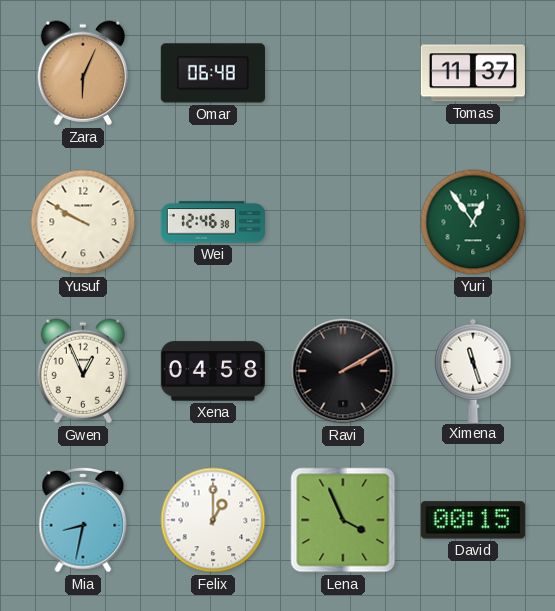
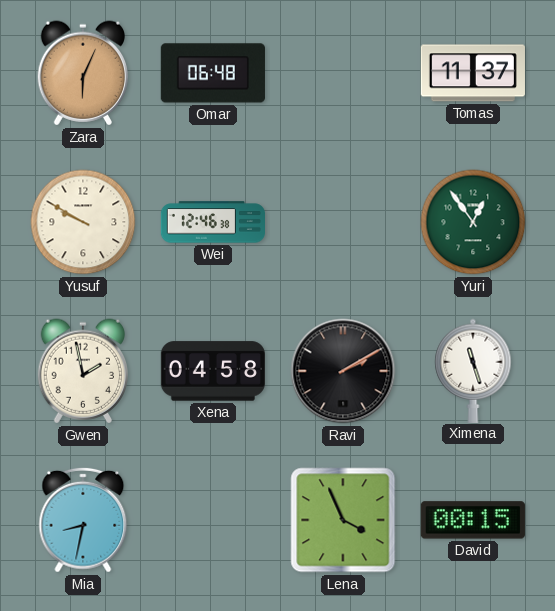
Gwen: 12:56 -> 1:58 (82, 371)
Felix: 1:00 -> none (213, 520)
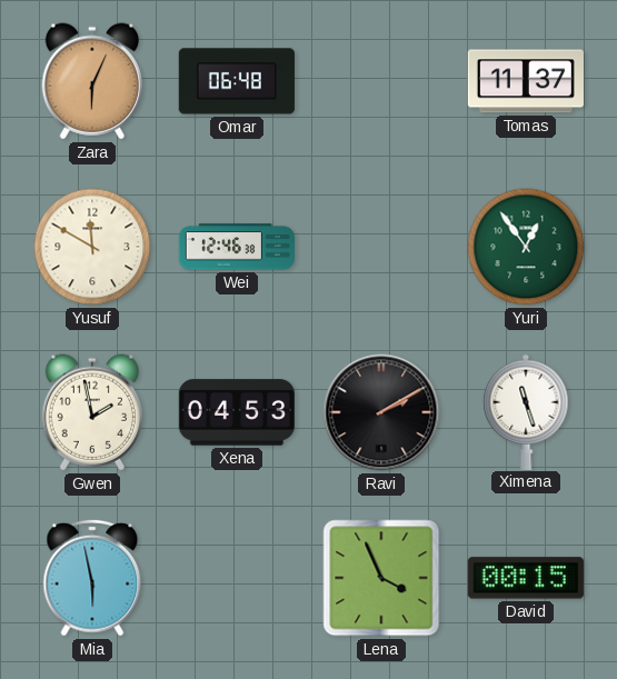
Yusuf: 9:50 -> 11:50 (92, 247)
Xena: 04:58 -> 04:53 (237, 412)
Mia: 8:32 -> 5:58 (92, 578)
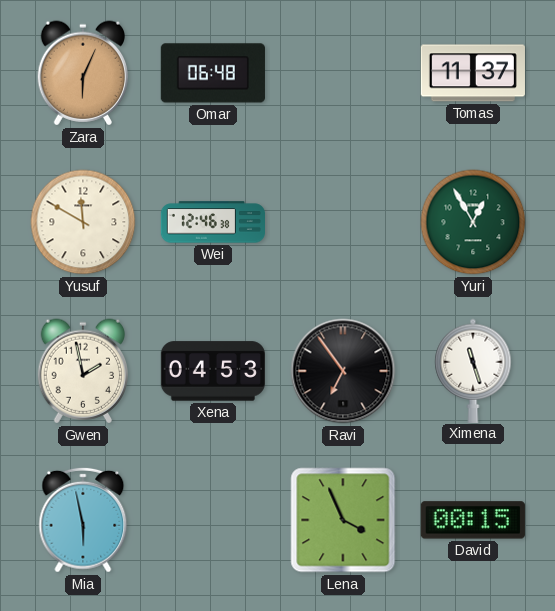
Yuri: 12:54 -> 12:55 (473, 222)
Ravi: 2:10 -> 6:54 (343, 371)
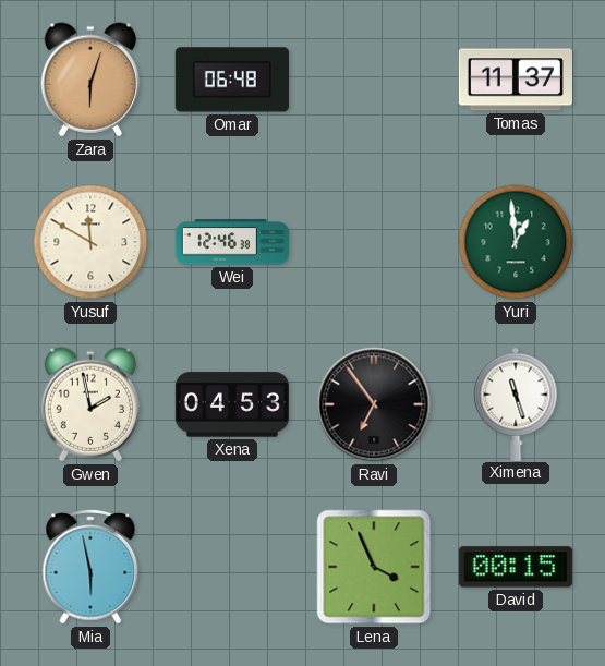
Zara: 6:04 -> 6:03 (89, 80)
Yuri: 12:55 -> 12:59 (516, 242)
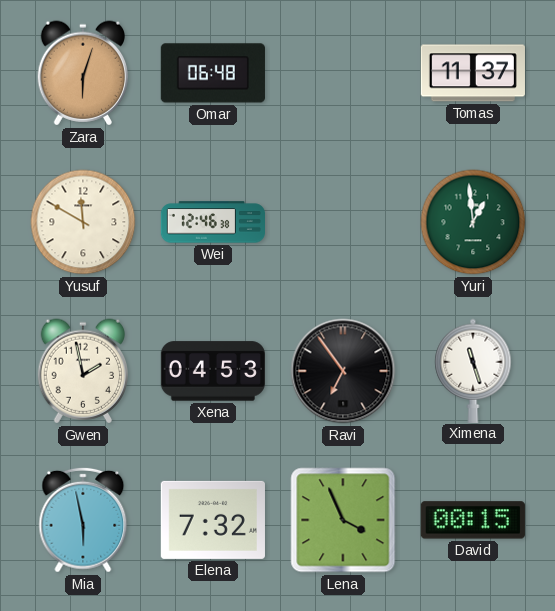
Elena: none -> 7:32 (213, 520)
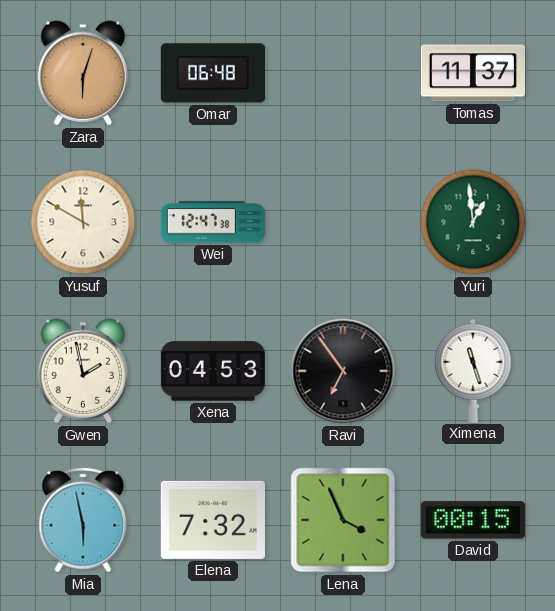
Wei: 12:46 -> 12:47 (212, 222)
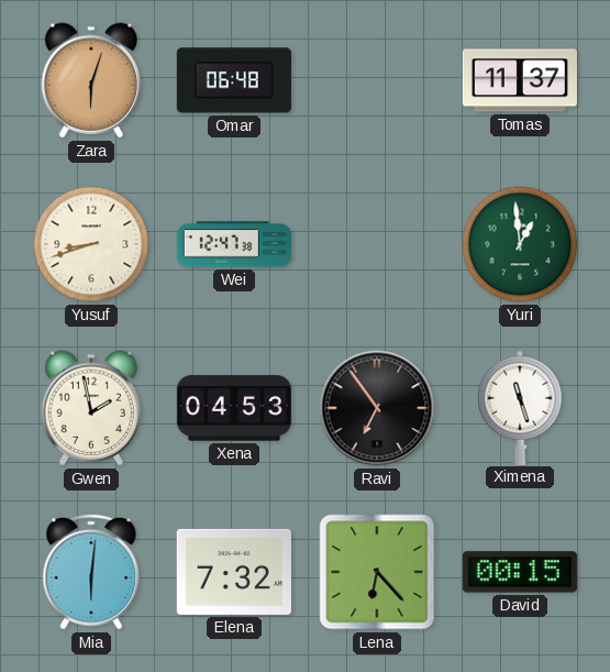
Yusuf: 11:50 -> 8:42 (91, 244)
Mia: 5:58 -> 6:01 (91, 572)
Lena: 3:56 -> 6:23 (377, 572)
